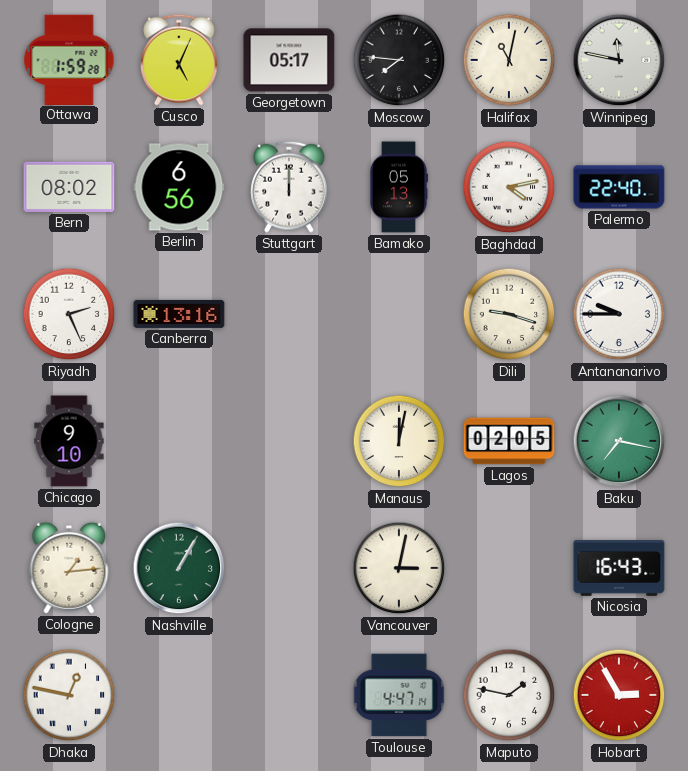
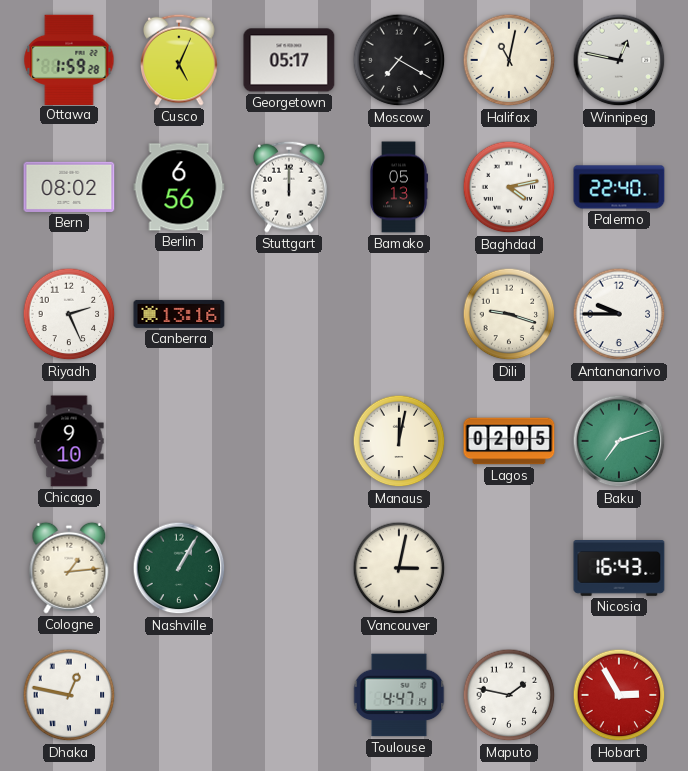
Moscow: 7:46 -> 7:20 (399, 60)
Winnipeg: 11:47 -> 12:47 (619, 60)
Baku: 7:17 -> 7:12 (619, 441)
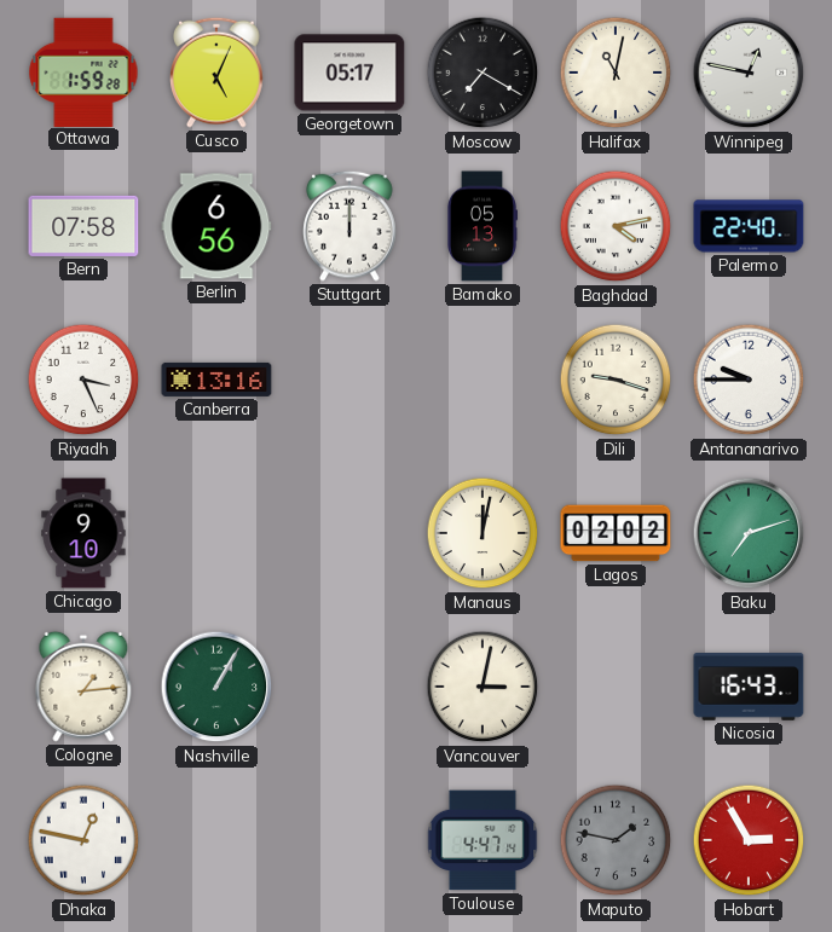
Bern: 08:02 -> 07:58 (83, 226)
Riyadh: 2:26 -> 3:26 (83, 380)
Lagos: 02:05 -> 02:02 (616, 533)
Maputo dial: white -> grey (616, 840)
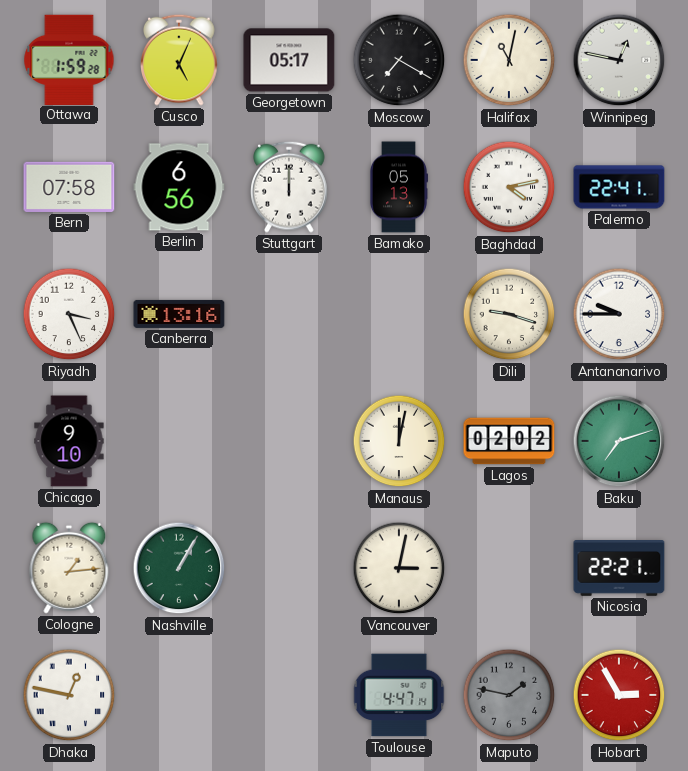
Palermo: 22:40 -> 22:41 (619, 187)
Nicosia: 16:43 -> 22:21 (619, 569)
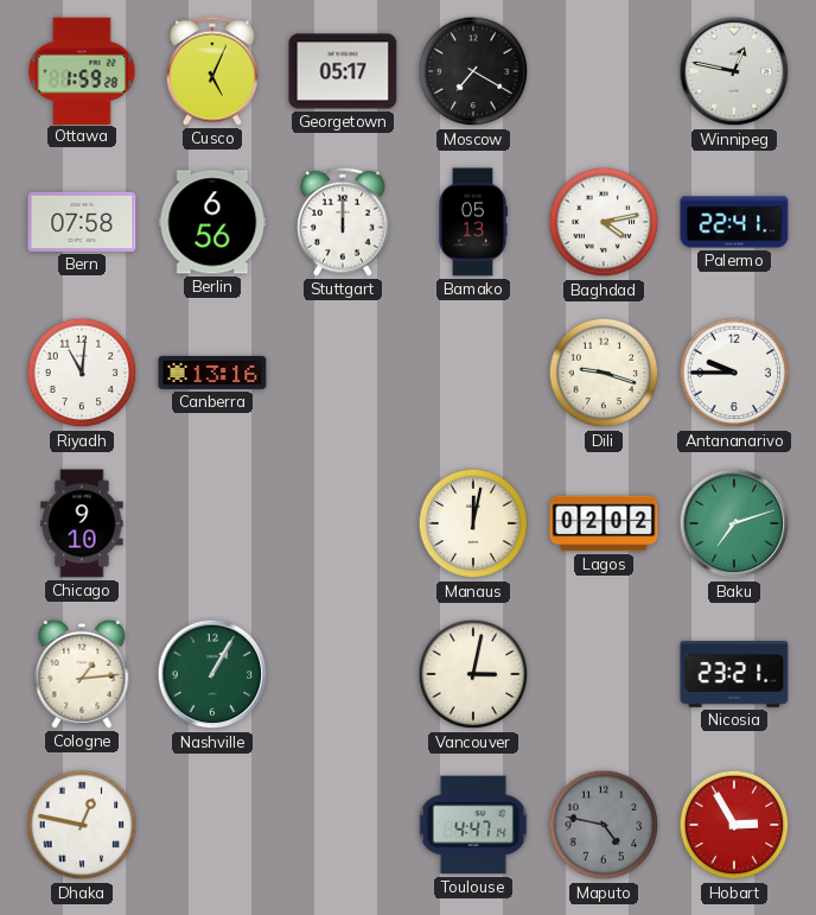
Halifax: 11:02 -> none (509, 60)
Riyadh: 3:26 -> 11:01 (82, 373)
Nicosia: 22:21 -> 23:21 (734, 675)
Maputo: 1:47 -> 4:47 (604, 825)
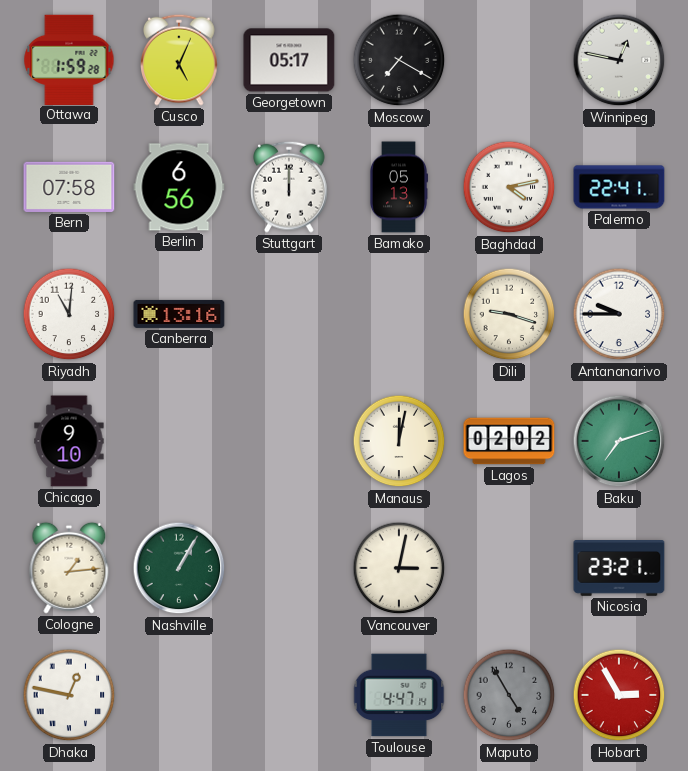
Maputo: 4:47 -> 4:55 (509, 695)
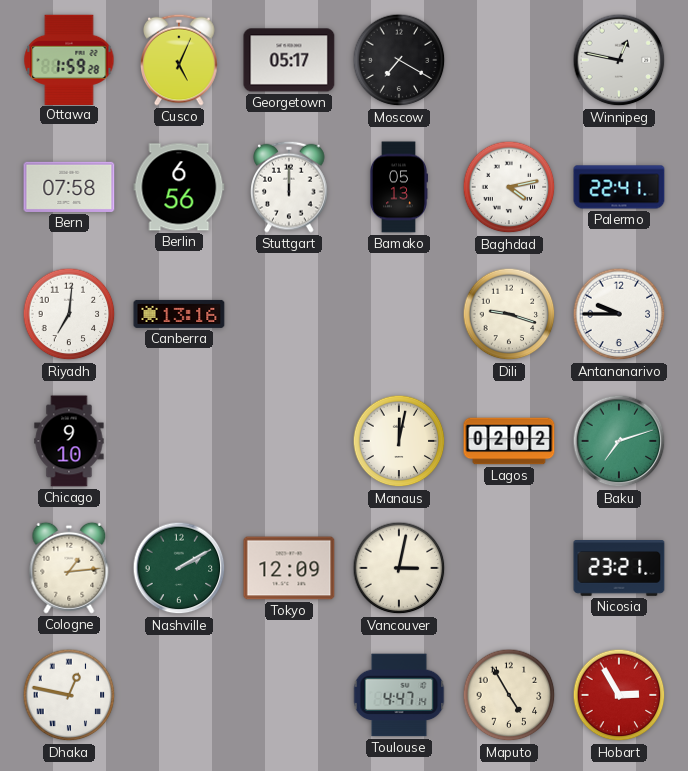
Riyadh: 11:01 -> 7:01 (69, 314)
Nashville: 1:05 -> 2:10 (179, 568)
Tokyo: none -> 12:09 (289, 568)
Maputo dial: grey -> cream (509, 695)
